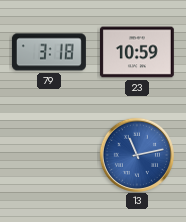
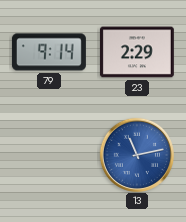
79: 3:18 -> 9:14 (49, 52)
23: 10:59 -> 2:29 (137, 52)
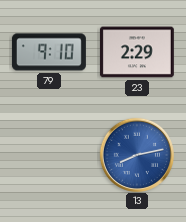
79: 9:14 -> 9:10 (49, 52)
13: 11:13 -> 8:13 (136, 154)
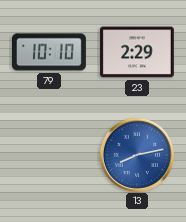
79: 9:10 -> 10:10 (49, 52)
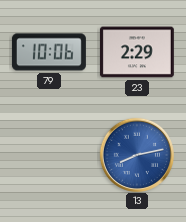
79: 10:10 -> 10:06 (49, 52)
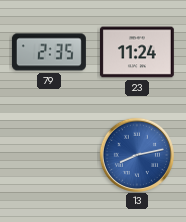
79: 10:06 -> 2:35 (49, 52)
23: 2:29 -> 11:24 (137, 52)
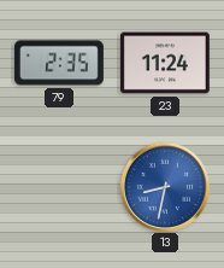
13: 8:13 -> 8:32 (164, 186)
